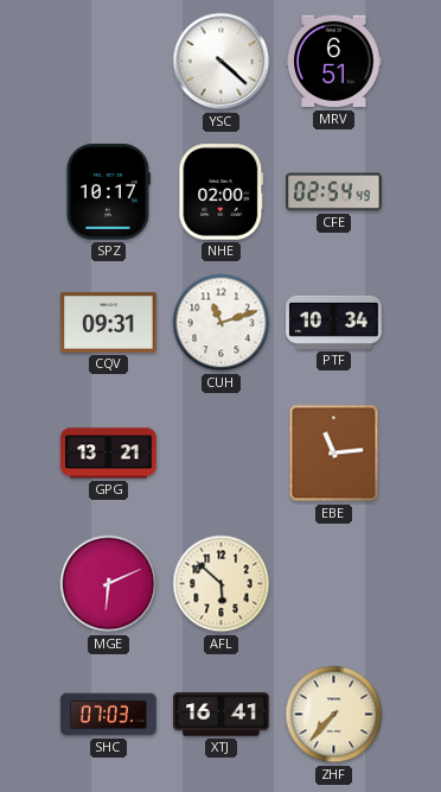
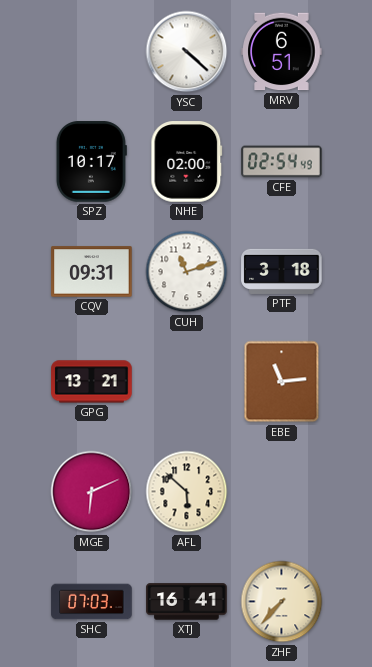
PTF: 10:34 -> 3:18 (282, 271)
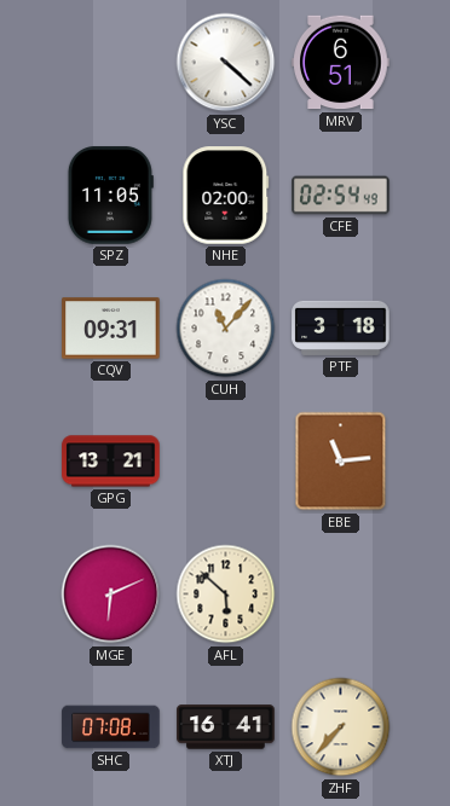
SPZ: 10:17 -> 11:05 (110, 196)
CUH: 11:12 -> 11:07 (226, 329)
SHC: 07:03 -> 07:08 (111, 727)
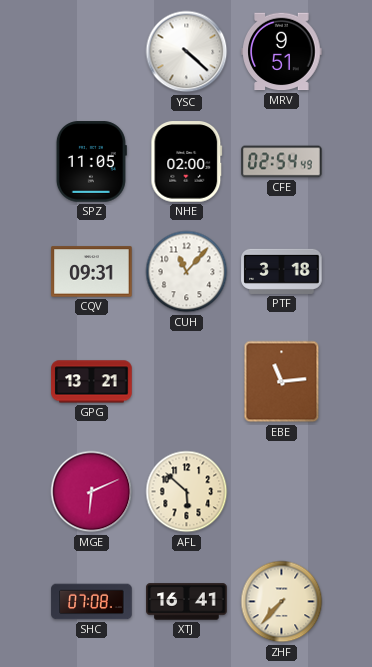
MRV: 6:51 -> 9:51 (282, 52)
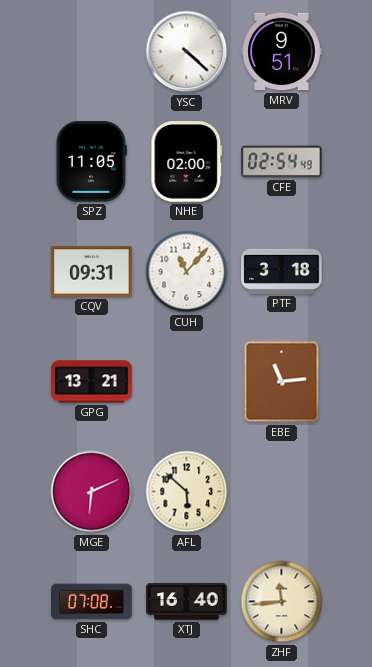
XTJ: 16:41 -> 16:40 (187, 602)
ZHF: 7:37 -> 11:44 (282, 602)
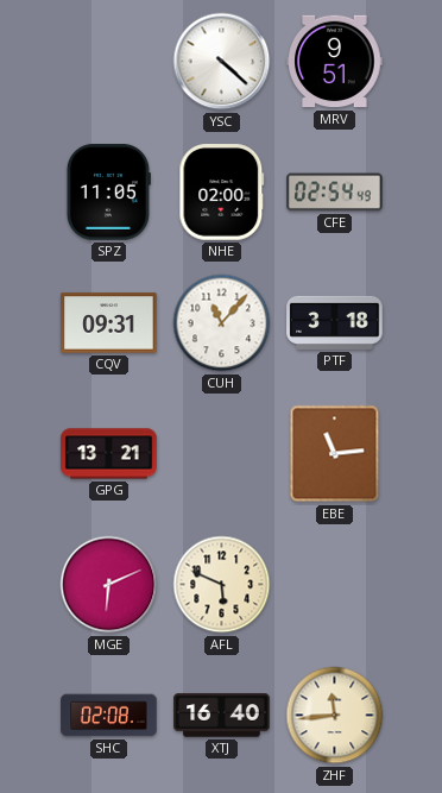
AFL: 5:52 -> 5:49 (222, 585)
SHC: 07:08 -> 02:08 (109, 716)
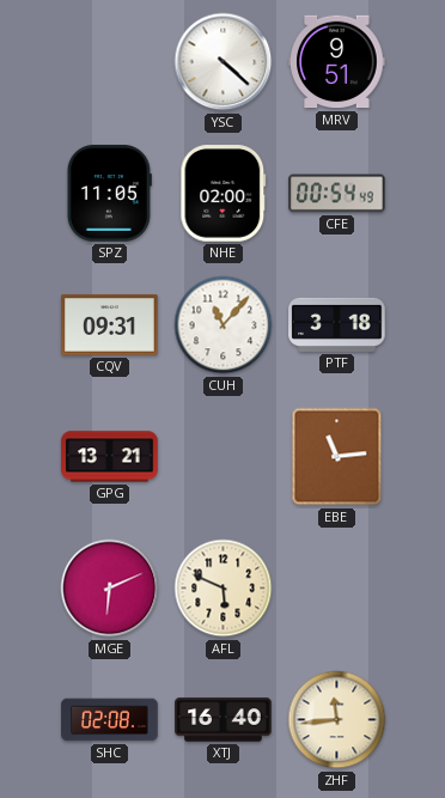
CFE: 02:54 -> 00:54 (337, 194)
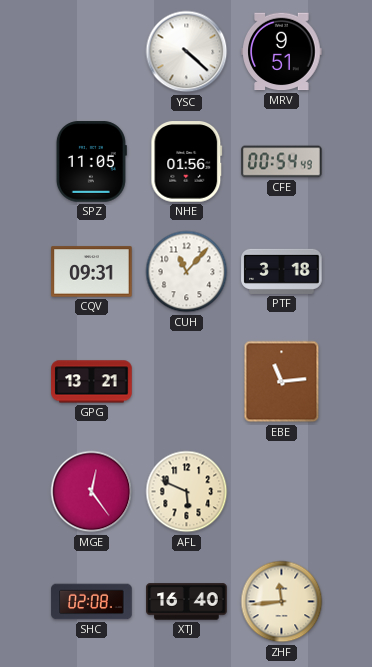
NHE: 02:00 -> 01:56 (187, 162)
MGE: 6:11 -> 12:24 (92, 492)
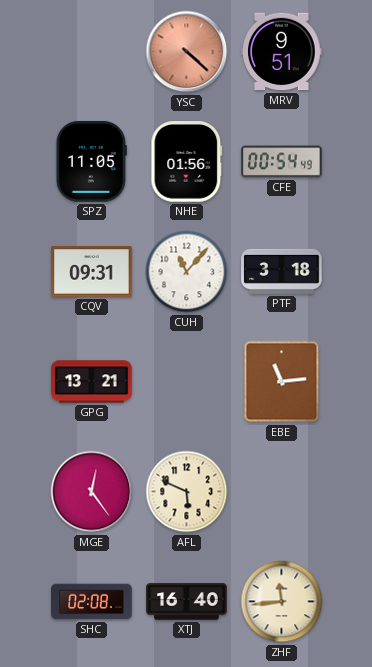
YSC dial: white -> salmon (187, 52)
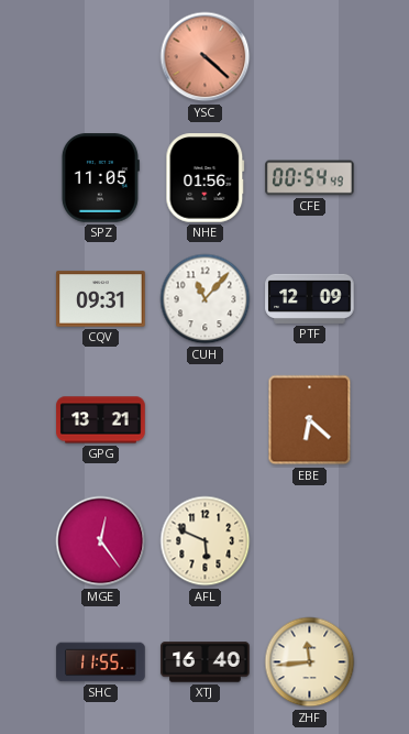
MRV: 9:51 -> none (282, 52)
PTF: 3:18 -> 12:09 (310, 298)
EBE: 11:14 -> 6:22 (310, 420)
SHC: 02:08 -> 11:55 (101, 662)
